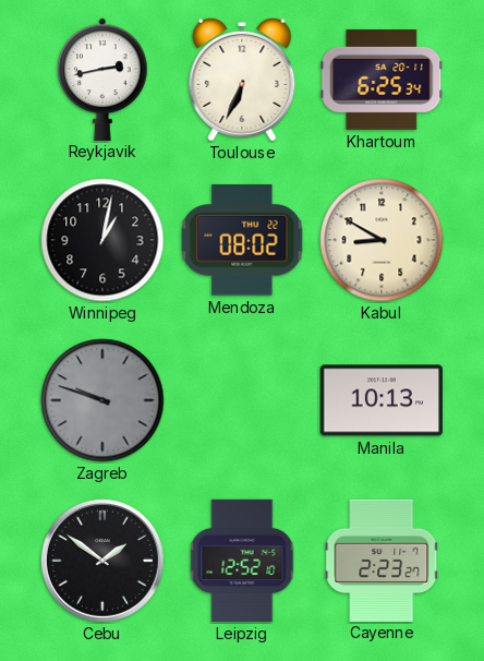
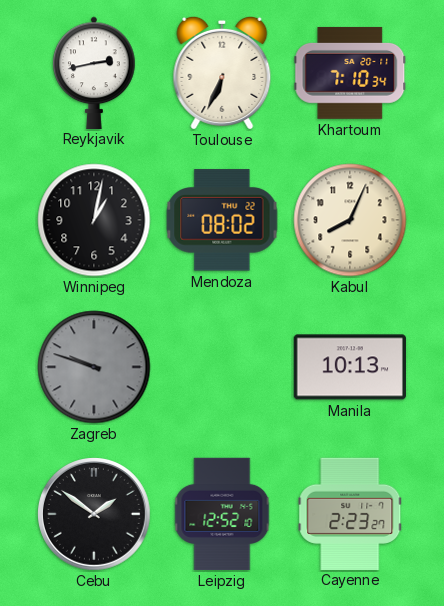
Khartoum: 6:25 -> 7:10 (350, 73)
Kabul: 8:50 -> 8:04 (350, 220)
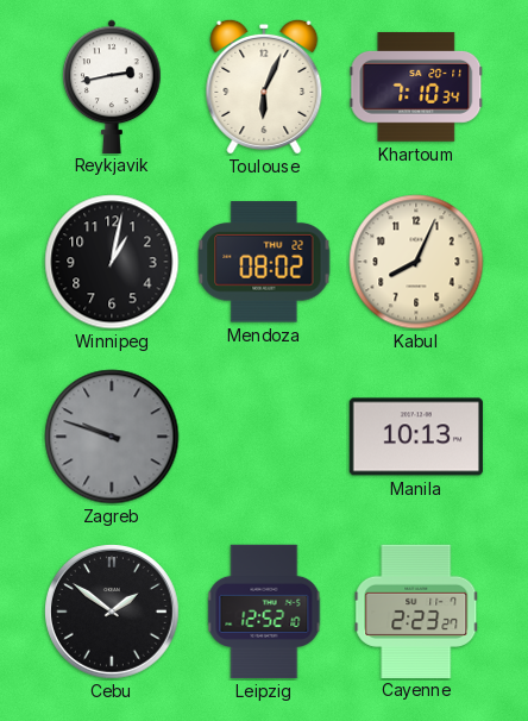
Toulouse: 6:34 -> 6:04 (264, 87)
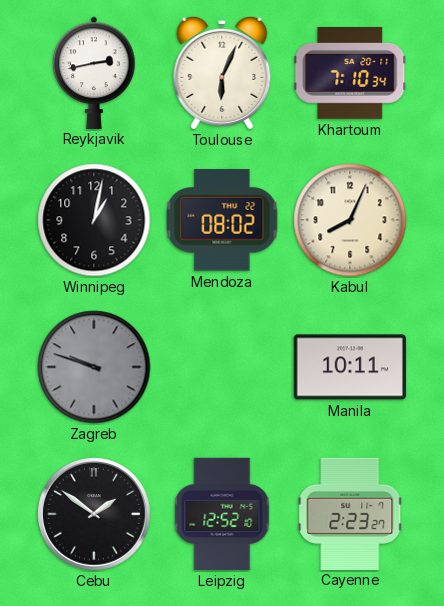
Manila: 10:13 -> 10:11 (349, 367)
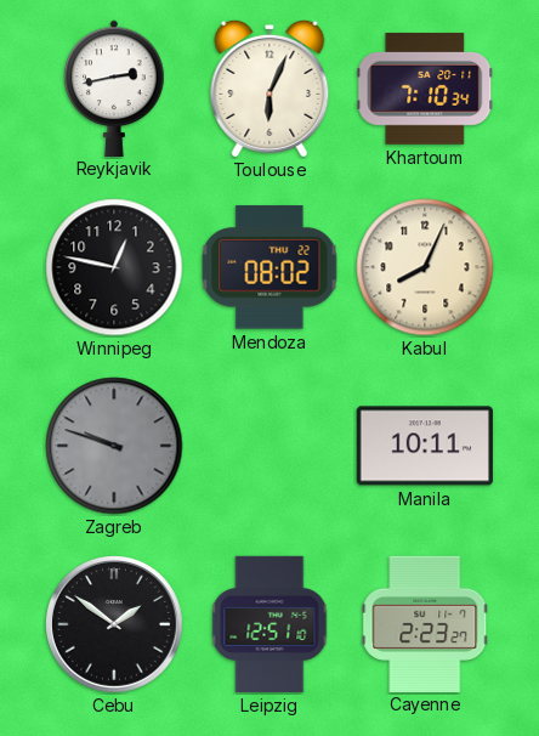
Winnipeg: 1:02 -> 12:47 (114, 267)
Leipzig: 12:52 -> 12:51 (269, 624)
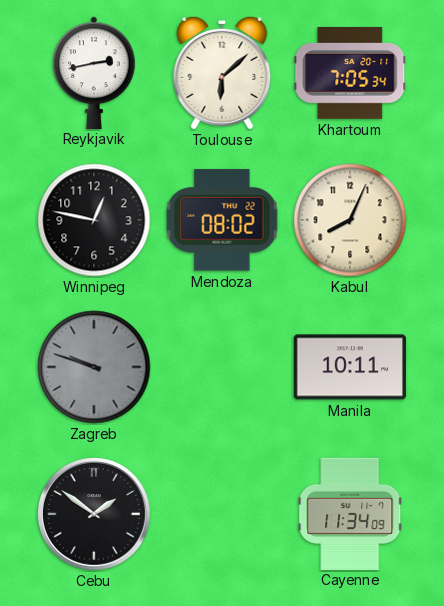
Toulouse: 6:04 -> 6:08 (222, 73)
Khartoum: 7:10 -> 7:05 (350, 73)
Leipzig: 12:51 -> none (269, 624)
Cayenne: 2:23 -> 11:34 (350, 513)
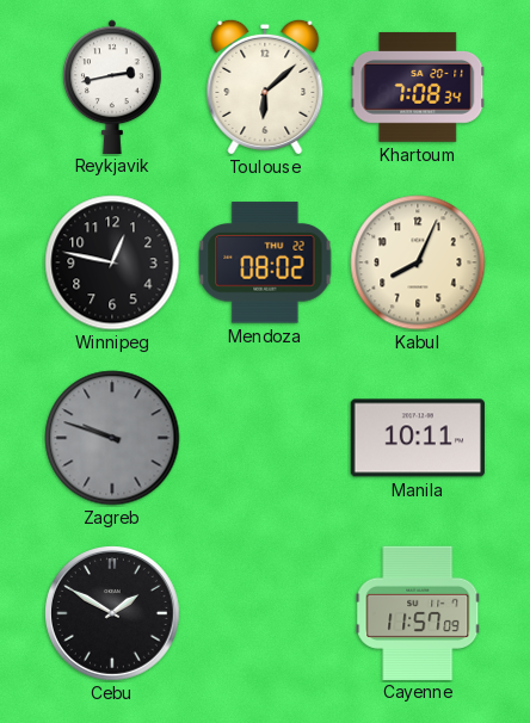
Khartoum: 7:05 -> 7:08 (418, 87)
Cebu: 1:51 -> 1:50 (113, 614)
Cayenne: 11:34 -> 11:57 (418, 612)
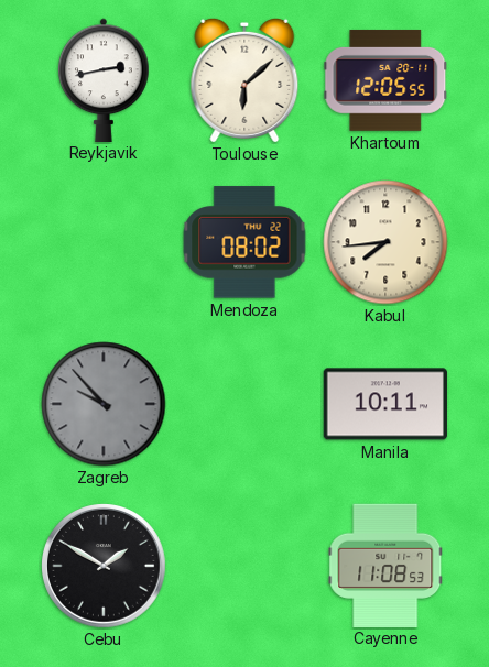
Khartoum: 7:08 -> 12:05 (385, 80)
Winnipeg: 12:47 -> none (112, 262)
Kabul: 8:04 -> 7:44 (385, 242)
Zagreb: 9:48 -> 9:53 (104, 404)
Cayenne: 11:57 -> 11:08 (385, 565)
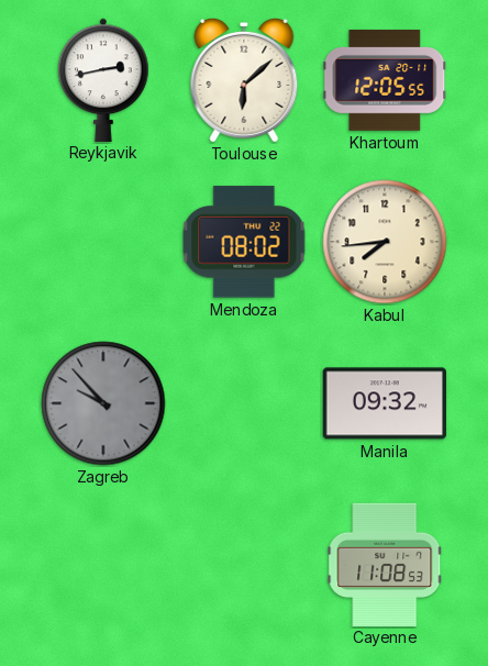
Manila: 10:11 -> 09:32 (384, 403)
Cebu: 1:50 -> none (105, 567)
